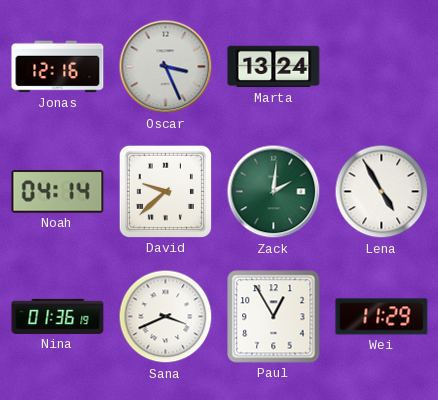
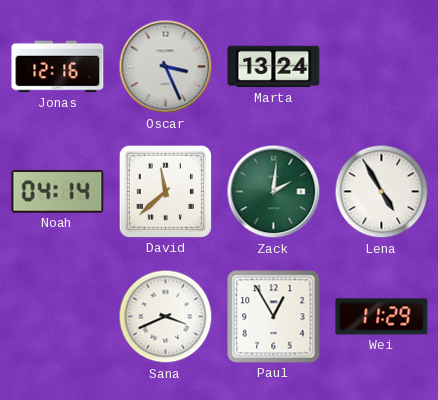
David: 9:38 -> 11:38 (165, 191)
Nina: 01:36 -> none (58, 316)
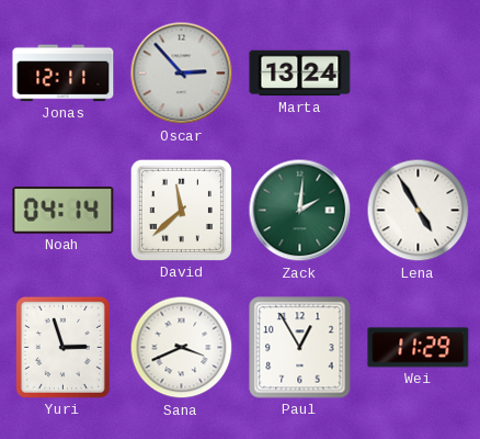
Jonas: 12:16 -> 12:11 (64, 74)
Oscar: 3:26 -> 2:53 (182, 74)
Yuri: none -> 2:57 (62, 347)
